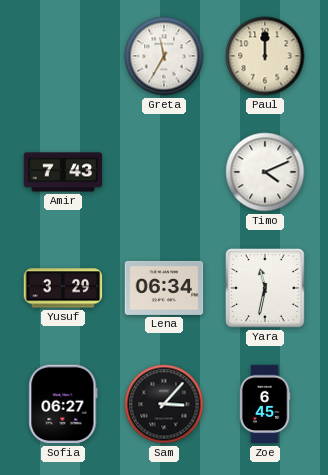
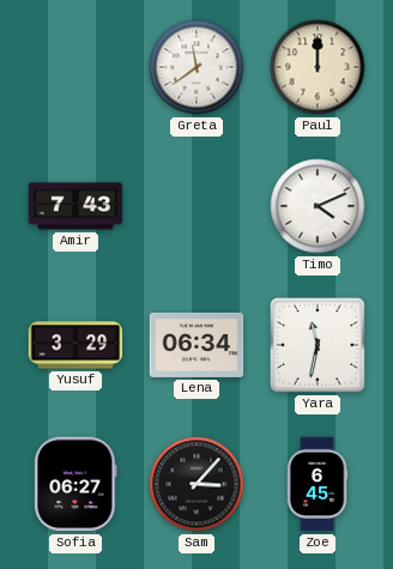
Greta: 11:35 -> 11:39 (196, 67)
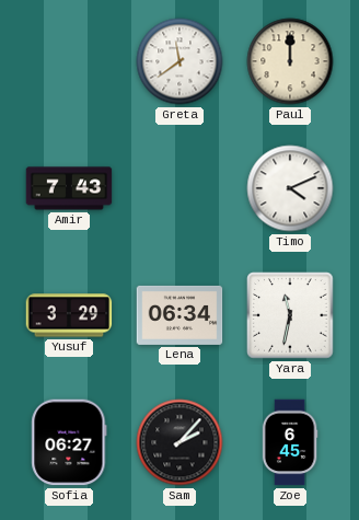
Sam: 3:07 -> 2:07 (179, 442)
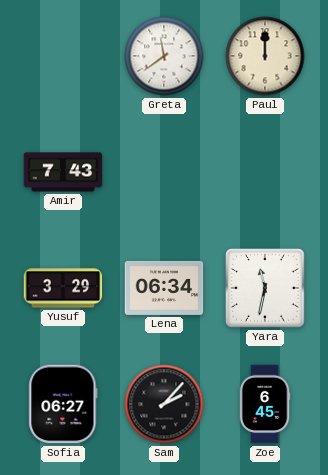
Timo: 4:11 -> none (290, 188)
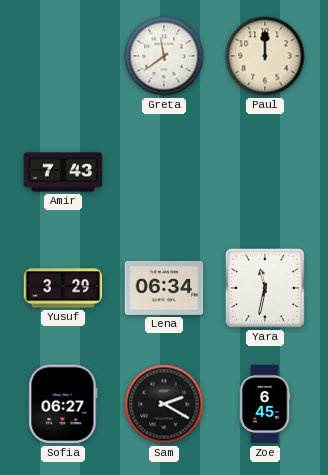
Sam: 2:07 -> 2:20 (164, 404)
